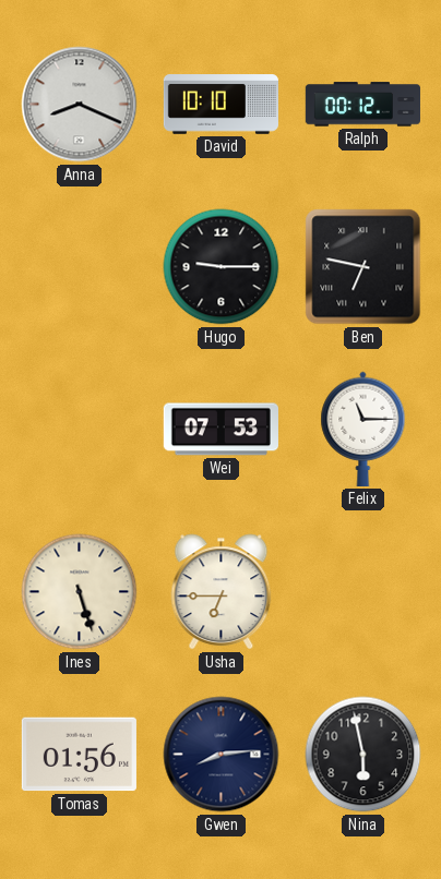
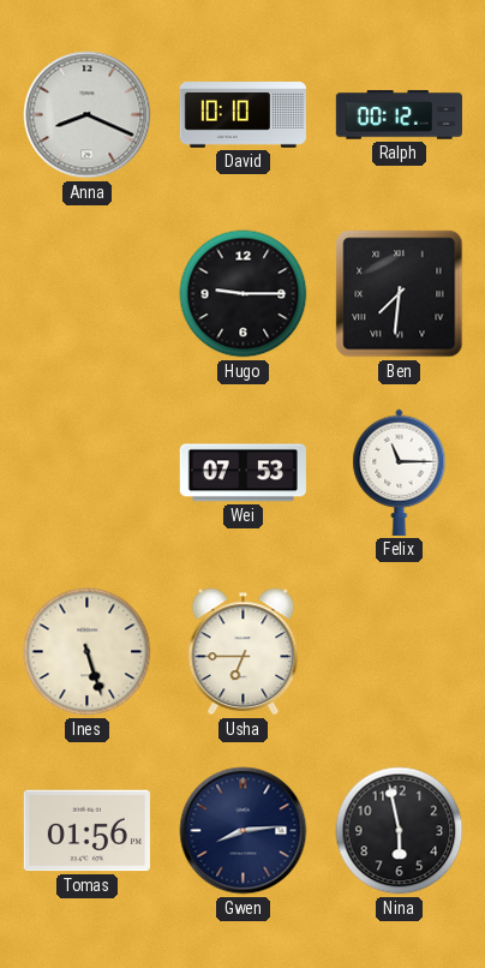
Ben: 6:47 -> 7:31 (400, 294)
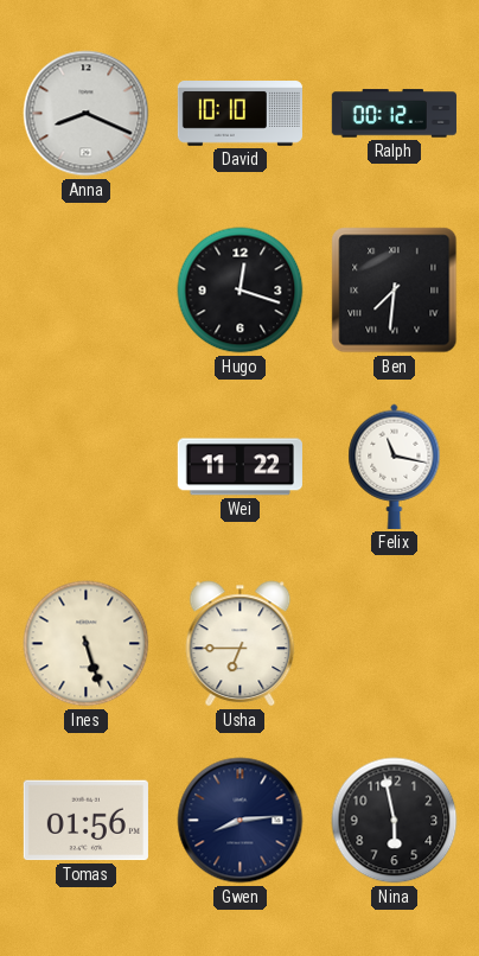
Hugo: 9:15 -> 12:18 (241, 291)
Wei: 07:53 -> 11:22 (239, 467)
Felix: 11:15 -> 11:17 (395, 466)
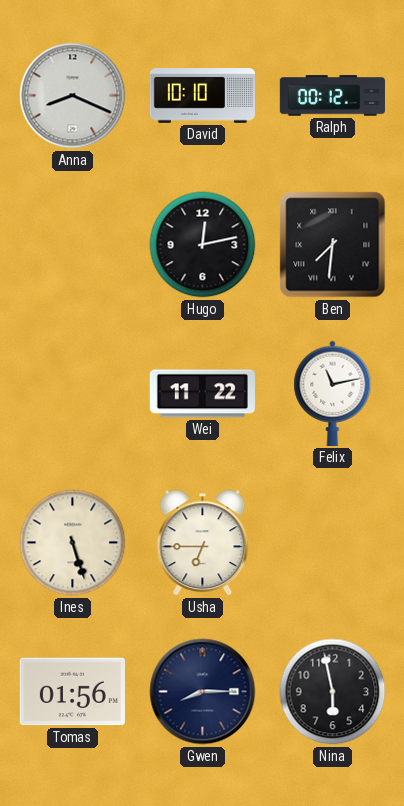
Hugo: 12:18 -> 12:13 (203, 245)
Felix: 11:17 -> 11:13 (333, 393)
Gwen: 8:14 -> 8:15 (203, 692)
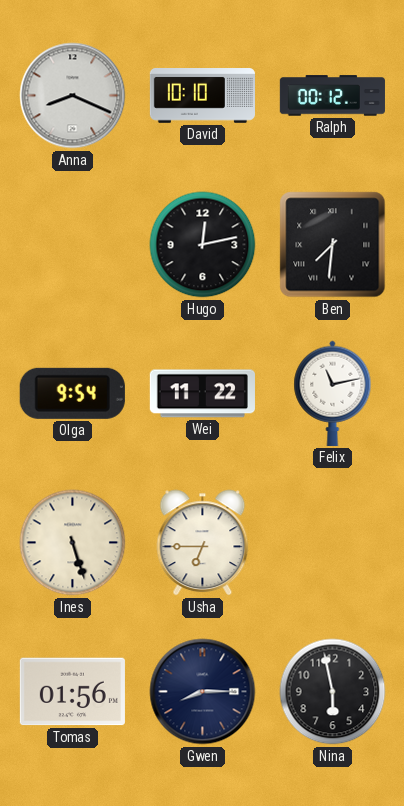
Olga: none -> 9:54 (72, 393)
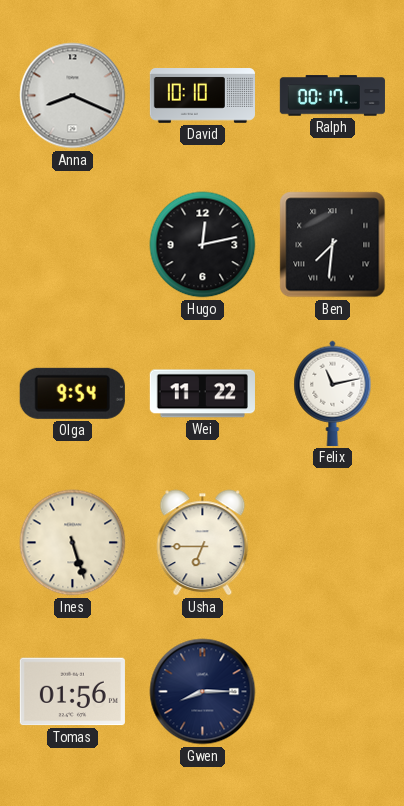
Ralph: 00:12 -> 00:17 (332, 96)
Nina: 5:58 -> none (333, 692)
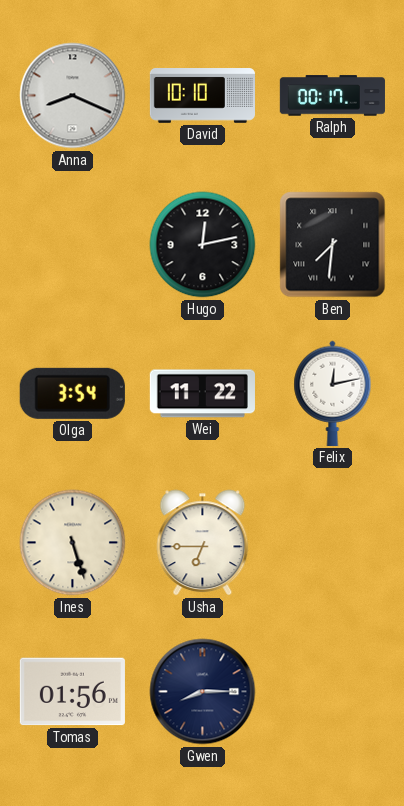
Olga: 9:54 -> 3:54 (72, 393)
Felix: 11:13 -> 12:13 (333, 393)
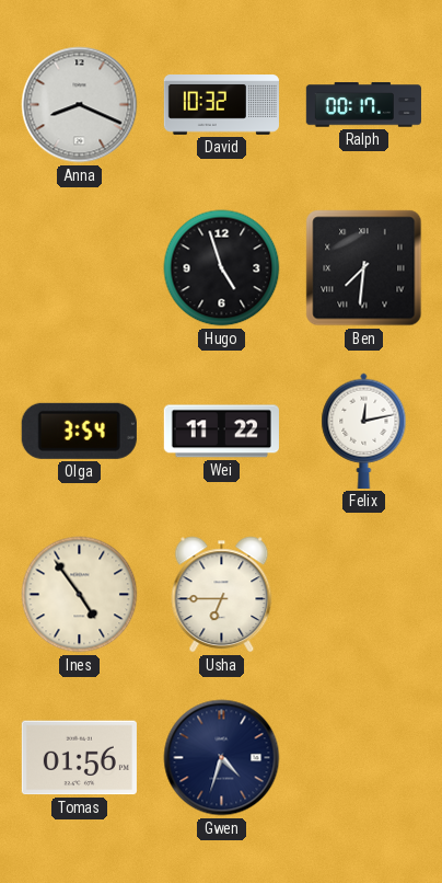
David: 10:10 -> 10:32 (221, 105)
Hugo: 12:13 -> 4:57 (222, 268)
Ines: 5:27 -> 4:54 (80, 595)
Gwen: 8:15 -> 4:33 (222, 758)
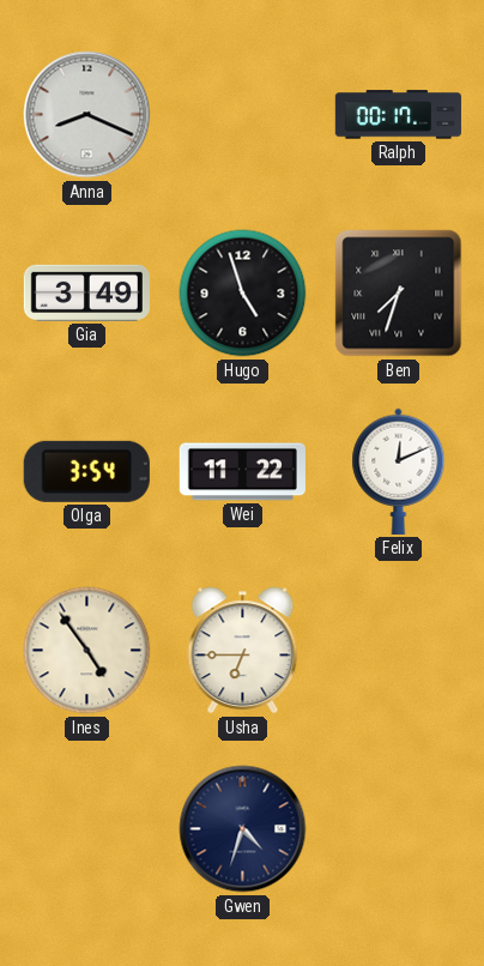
David: 10:32 -> none (221, 105)
Gia: none -> 3:49 (86, 292)
Ben: 7:31 -> 7:33 (399, 294)
Felix: 12:13 -> 12:11 (399, 471)
Tomas: 01:56 -> none (79, 758)
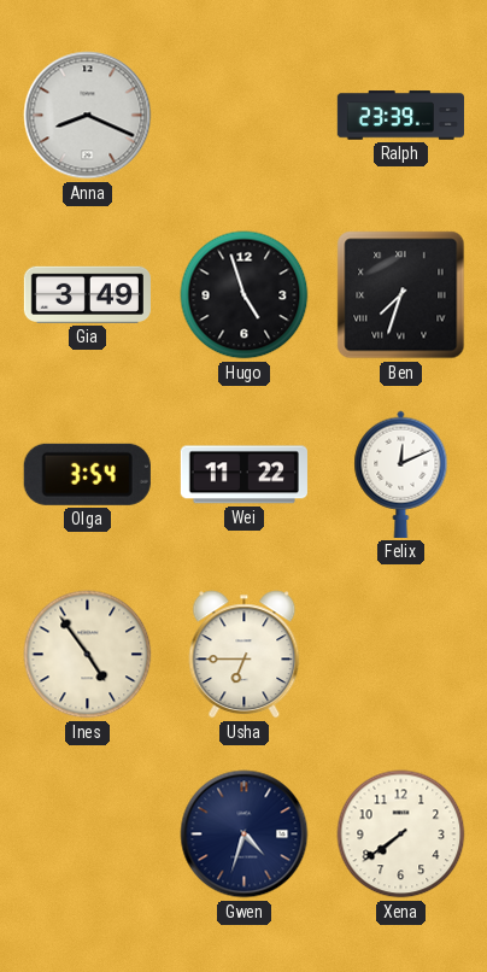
Ralph: 00:17 -> 23:39 (400, 116)
Xena: none -> 7:39 (401, 835)
